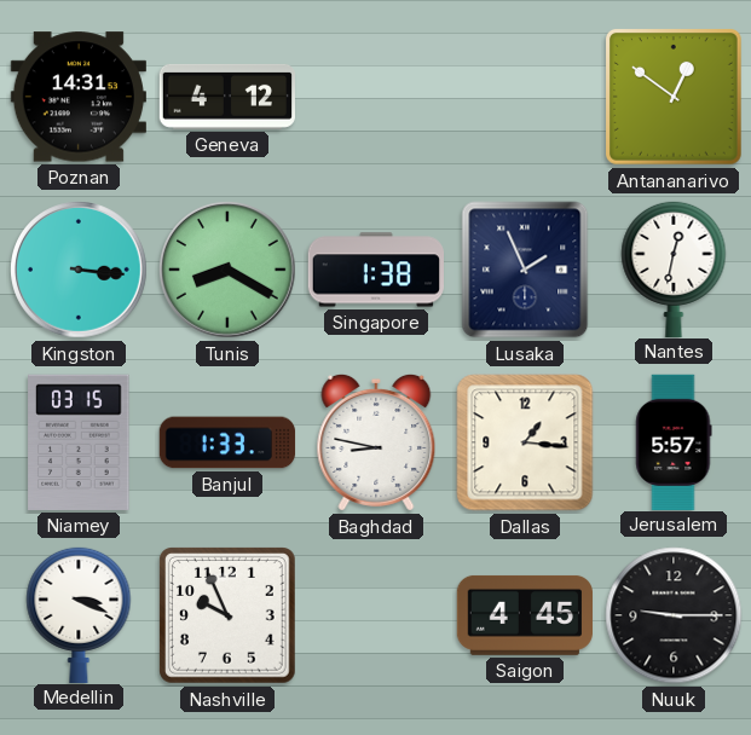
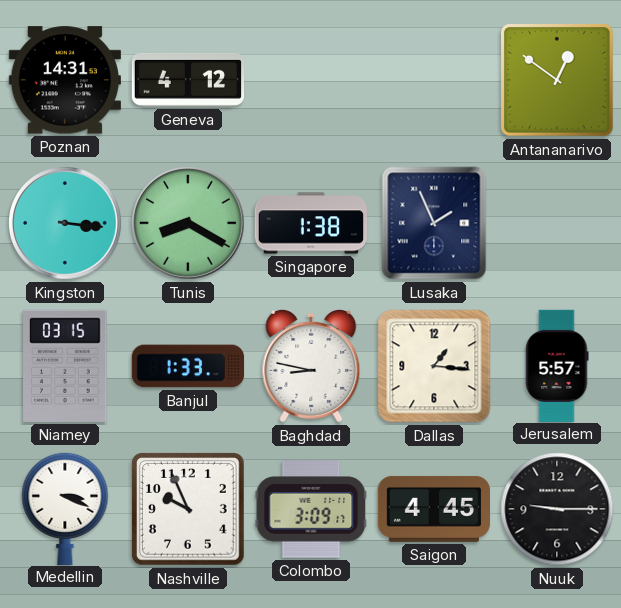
Nantes: 12:32 -> none (674, 268)
Colombo: none -> 3:09 (311, 509)
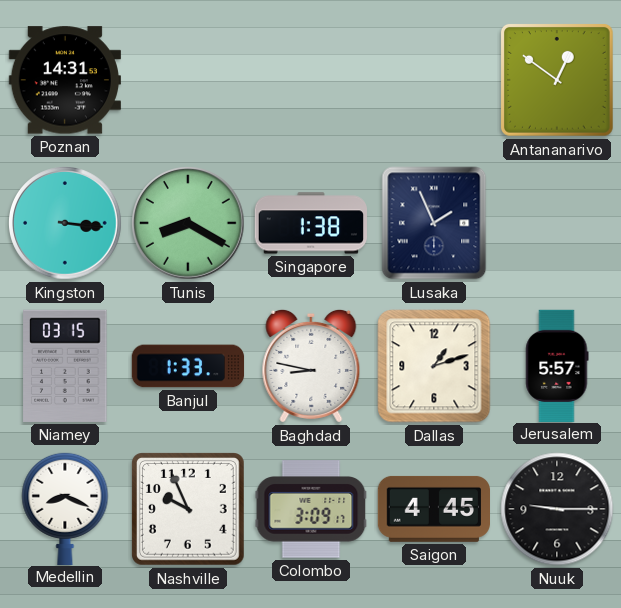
Geneva: 4:12 -> none (187, 80)
Dallas: 1:16 -> 1:12 (434, 366)
Medellin: 3:19 -> 8:19 (65, 508)
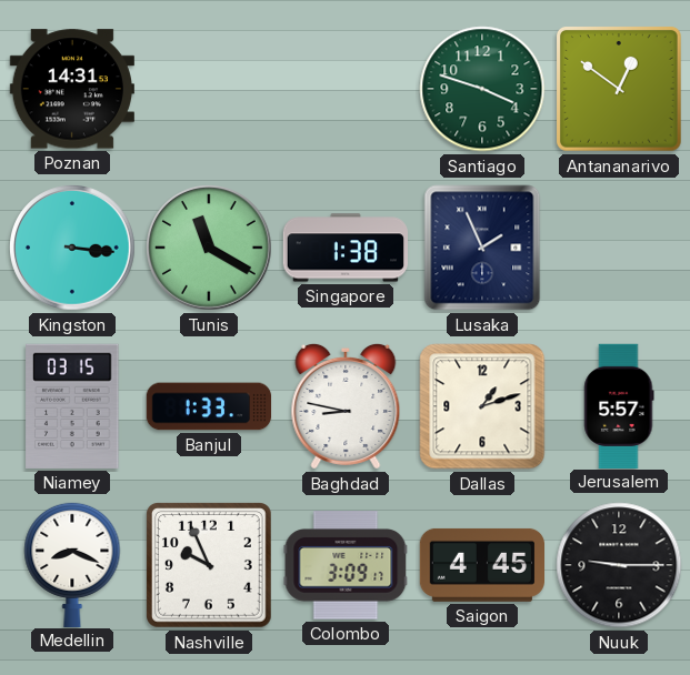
Santiago: none -> 3:48 (482, 89)
Tunis: 8:20 -> 11:20 (210, 249)
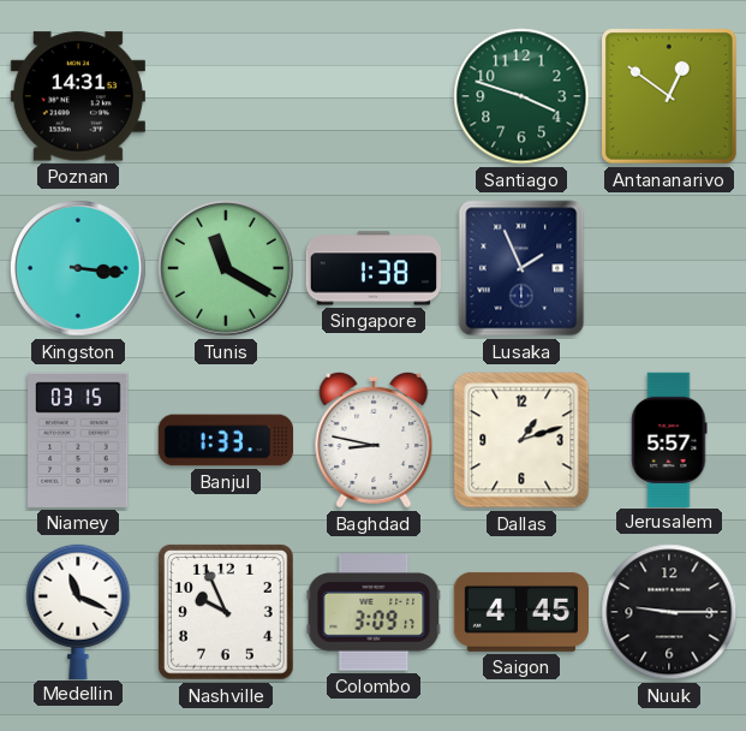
Medellin: 8:19 -> 11:19 (78, 611)
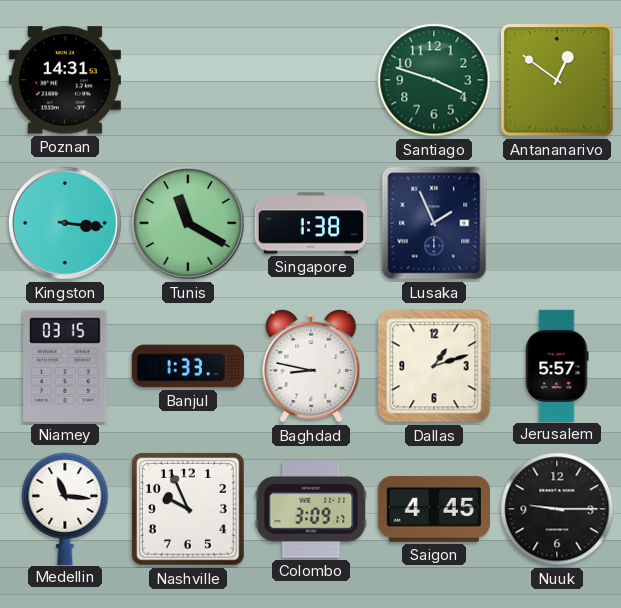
Medellin: 11:19 -> 11:16 (65, 508)
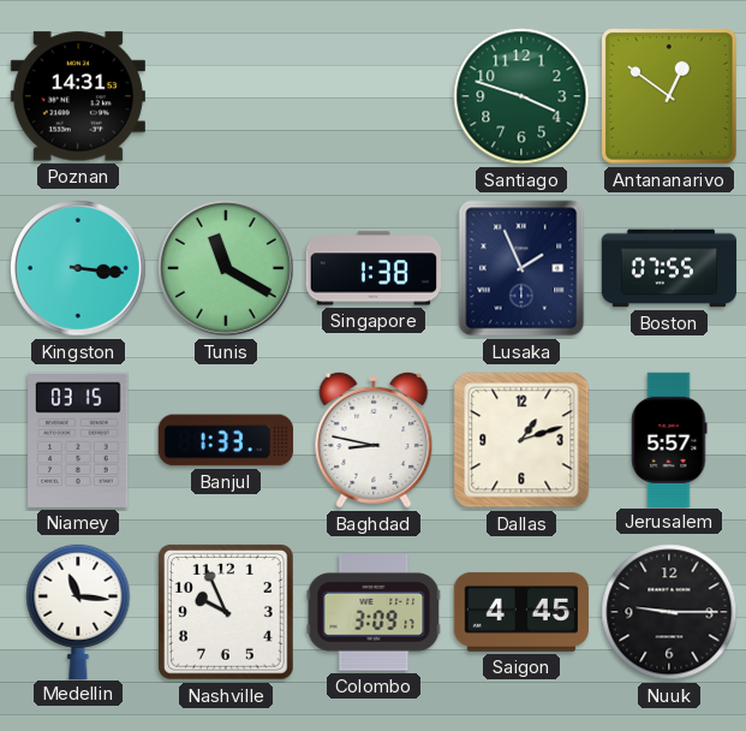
Boston: none -> 07:55 (669, 268)
